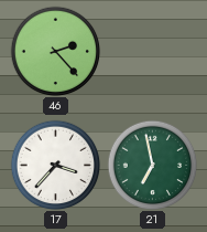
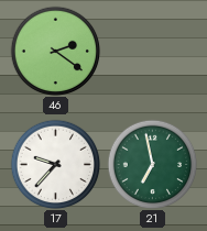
46: 2:23 -> 2:21 (55, 51)
17: 3:37 -> 9:37 (55, 164)
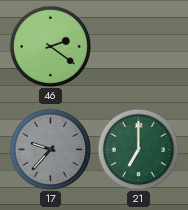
17 dial: white -> grey (50, 149)
21: 6:58 -> 7:00 (138, 149)
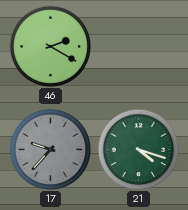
46: 2:21 -> 2:20 (50, 46)
21: 7:00 -> 4:18 (138, 149)
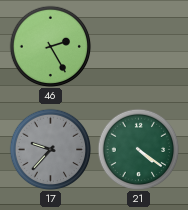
46: 2:20 -> 2:25 (50, 46)
21: 4:18 -> 4:21 (138, 149)
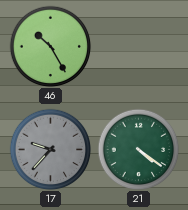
46: 2:25 -> 10:25 (50, 46)
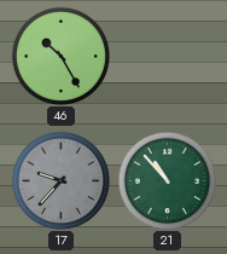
21: 4:21 -> 10:53 (167, 180)
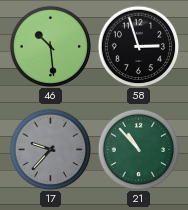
46: 10:25 -> 10:29 (50, 46)
58: none -> 2:57 (138, 46)
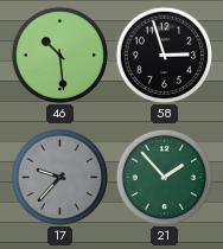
21: 10:53 -> 1:53 (164, 177)
